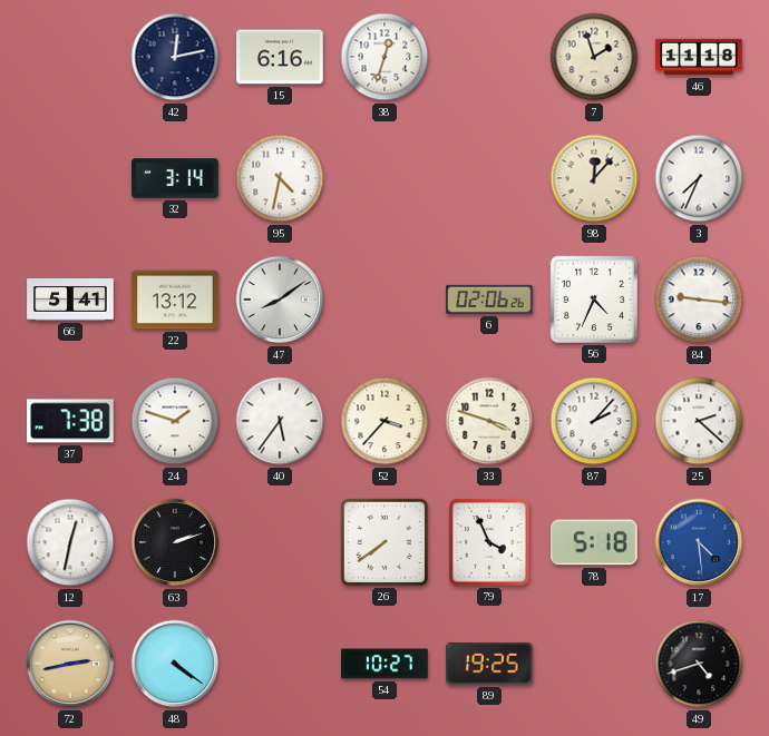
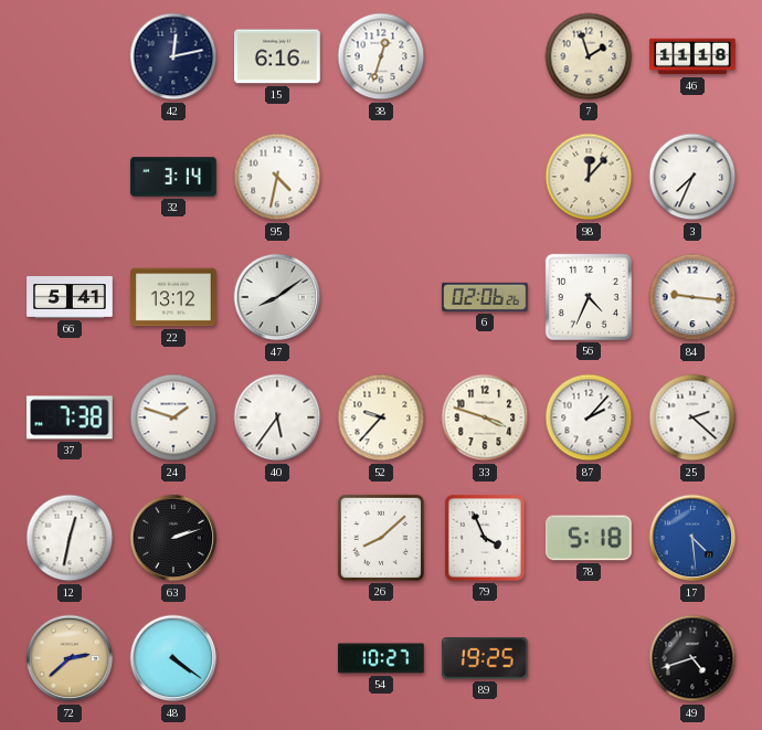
52: 3:37 -> 9:37 (381, 417)
26: 7:39 -> 8:08 (381, 538)
72: 2:43 -> 2:38 (70, 658)
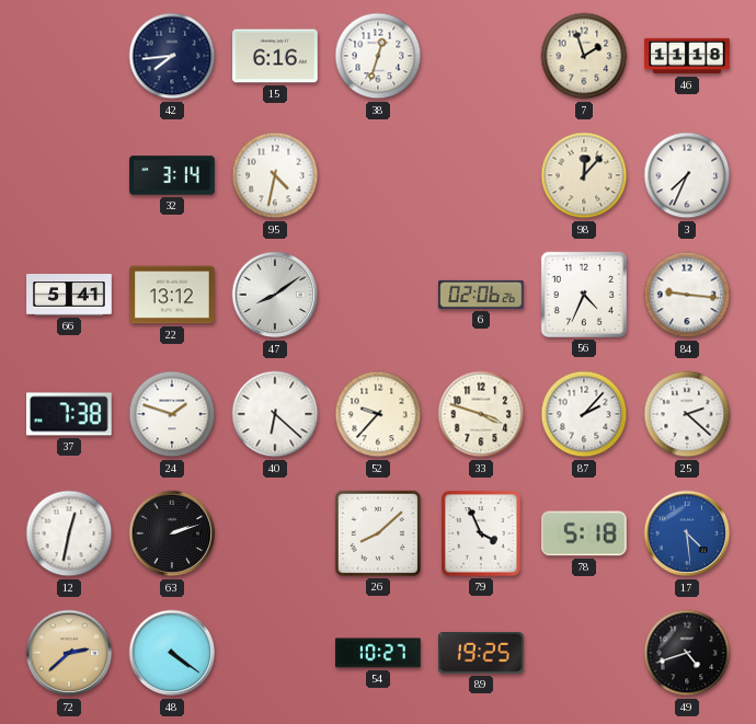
42: 12:13 -> 7:44 (172, 56)
40: 5:36 -> 6:22 (275, 414)
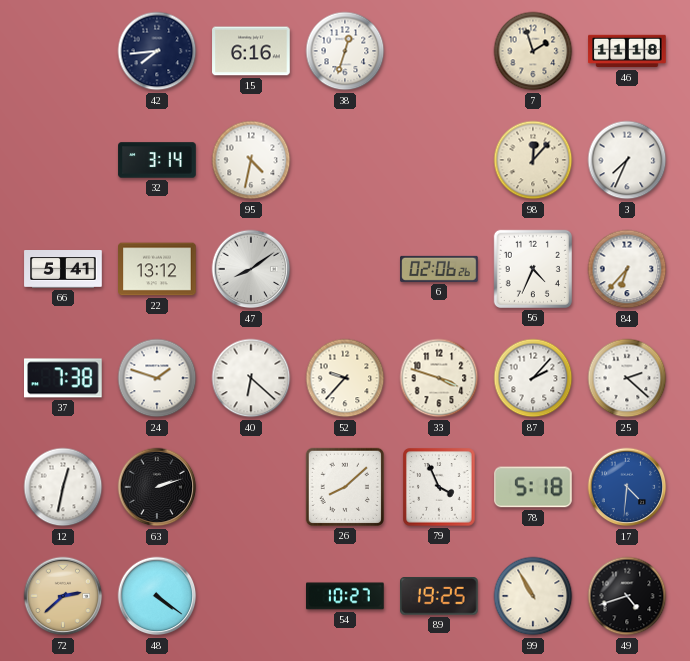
84: 9:16 -> 6:37 (627, 269)
17: 4:29 -> 4:31 (627, 487)
99: none -> 10:55 (533, 596)
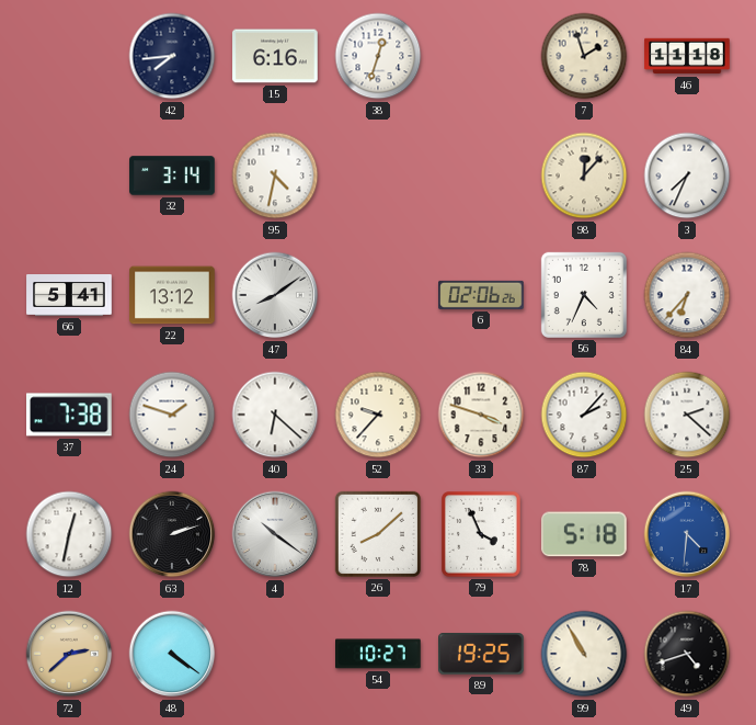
4: none -> 10:21 (275, 534)
